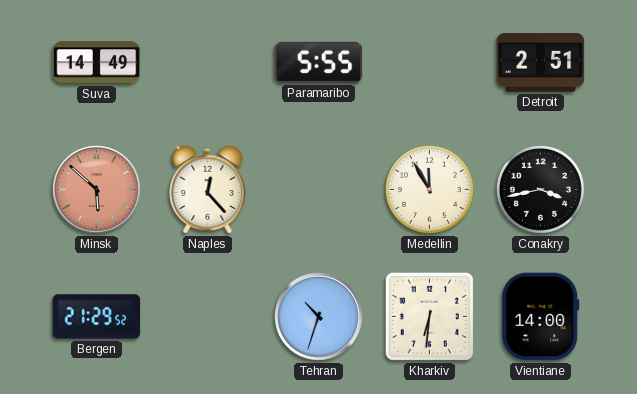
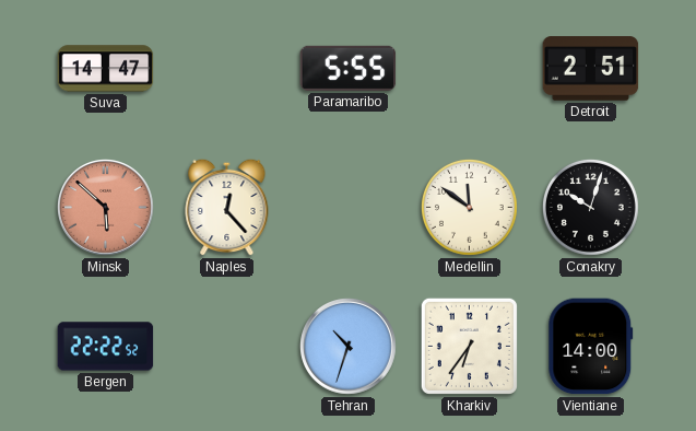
Suva: 14:49 -> 14:47 (106, 69)
Medellin: 11:55 -> 11:51 (469, 207)
Conakry: 3:43 -> 10:03 (590, 207)
Bergen: 21:29 -> 22:22 (106, 347)
Kharkiv: 6:31 -> 6:36 (469, 346)
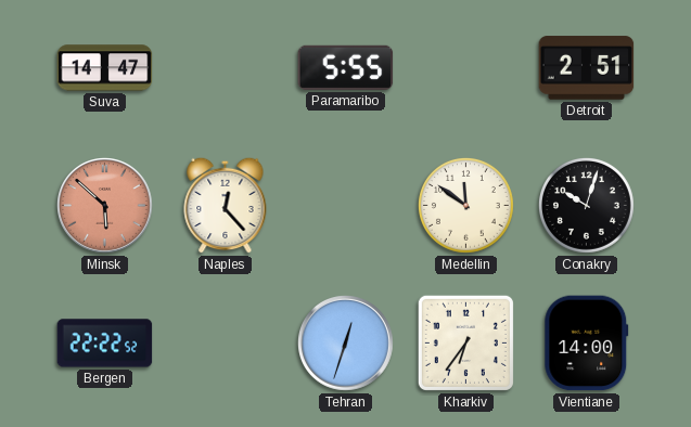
Tehran: 10:33 -> 12:33 (346, 344)
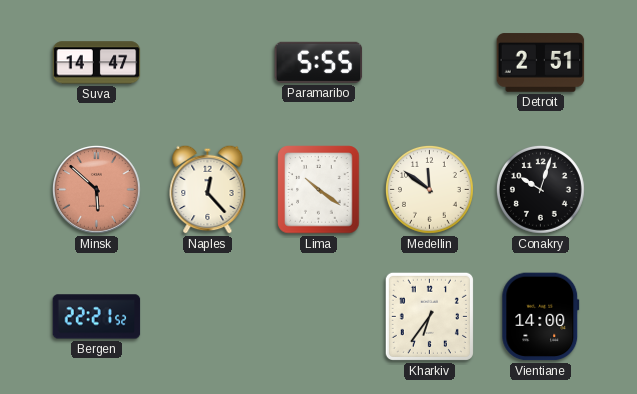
Lima: none -> 10:21 (319, 190)
Bergen: 22:22 -> 22:21 (97, 317)
Tehran: 12:33 -> none (346, 344)
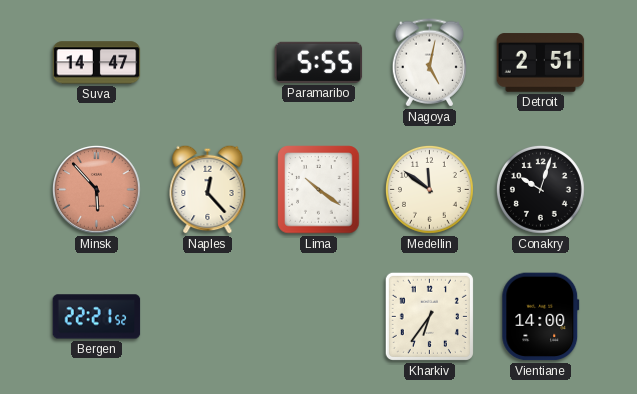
Nagoya: none -> 5:02 (429, 63)
Minsk: 5:52 -> 5:53 (97, 190)
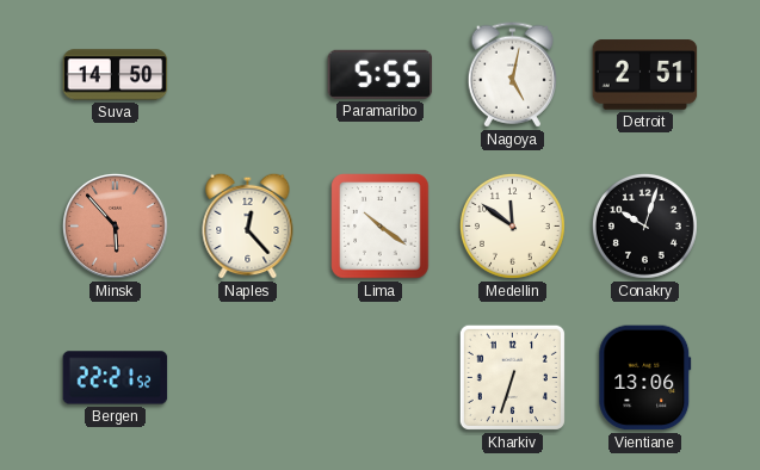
Suva: 14:47 -> 14:50 (116, 75)
Kharkiv: 6:36 -> 6:33 (512, 377)
Vientiane: 14:00 -> 13:06 (645, 378)
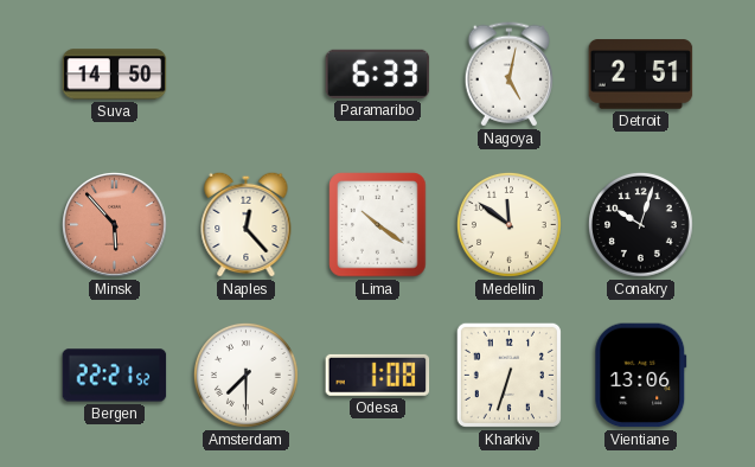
Paramaribo: 5:55 -> 6:33 (378, 73)
Amsterdam: none -> 7:30 (245, 375)
Odesa: none -> 1:08 (378, 375)
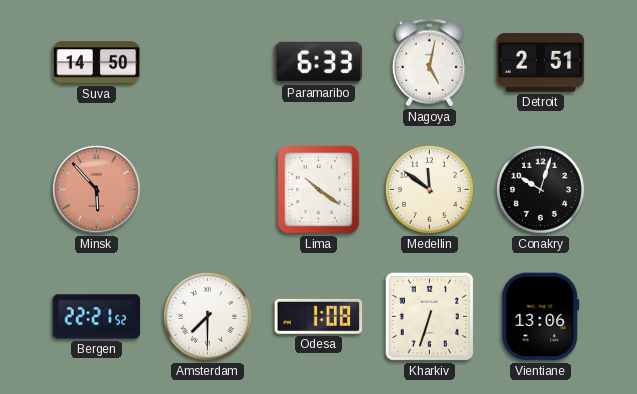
Naples: 12:23 -> none (247, 224)
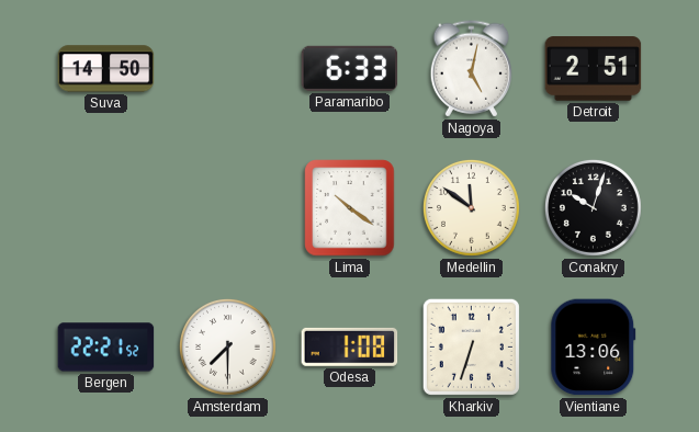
Minsk: 5:53 -> none (97, 190)
